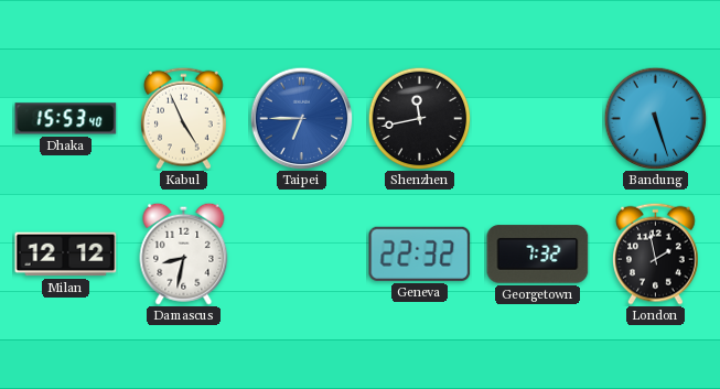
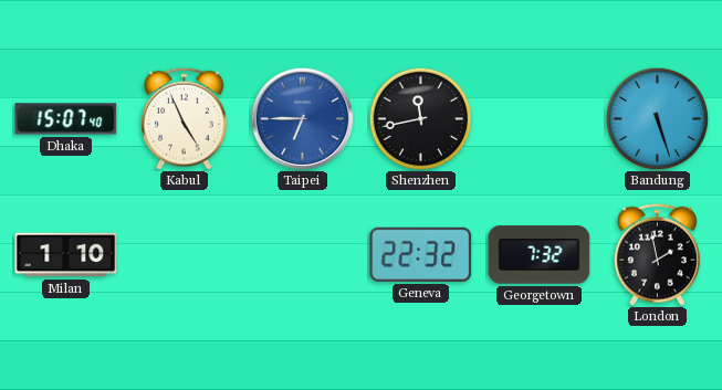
Dhaka: 15:53 -> 15:07 (66, 119)
Milan: 12:12 -> 1:10 (66, 255)
Damascus: 8:32 -> none (184, 253)
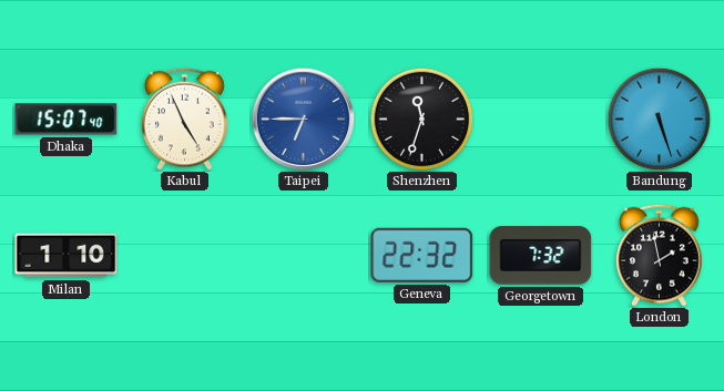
Shenzhen: 11:43 -> 11:33 (421, 119)
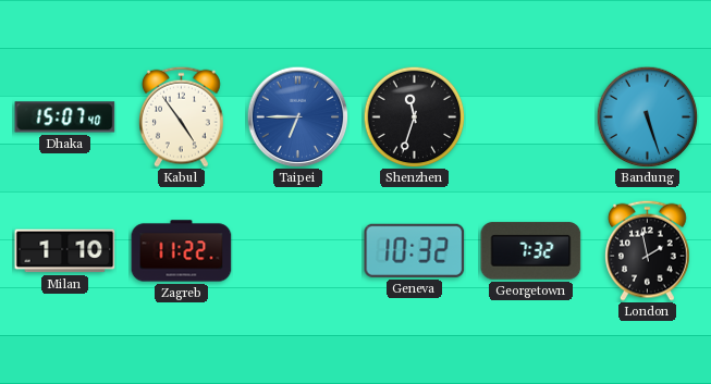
Kabul: 4:56 -> 4:54 (182, 116)
Zagreb: none -> 11:22 (182, 251)
Geneva: 22:32 -> 10:32 (415, 250)
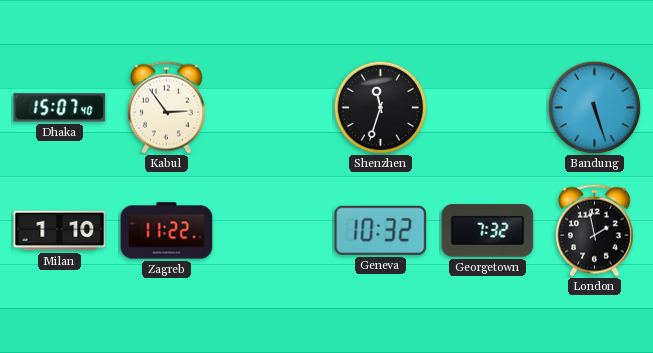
Kabul: 4:54 -> 2:54 (167, 107)
Taipei: 6:45 -> none (297, 116)
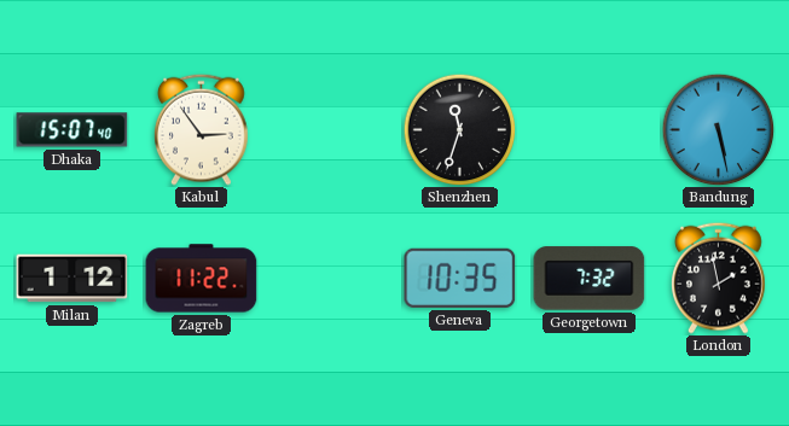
Bandung: 5:27 -> 5:28 (718, 129)
Milan: 1:10 -> 1:12 (72, 279)
Geneva: 10:32 -> 10:35 (460, 278)
